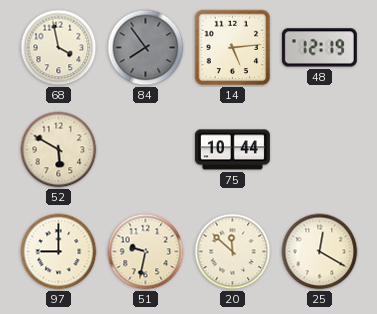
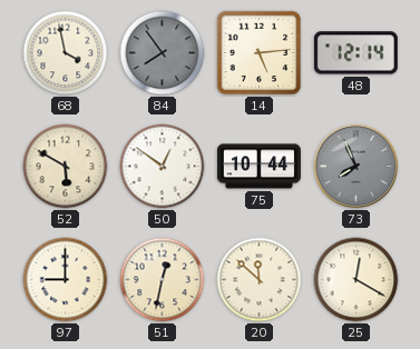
48: 12:19 -> 12:14 (355, 53)
50: none -> 12:51 (163, 167)
73: none -> 7:56 (356, 167)
51: 9:32 -> 12:32 (163, 280)
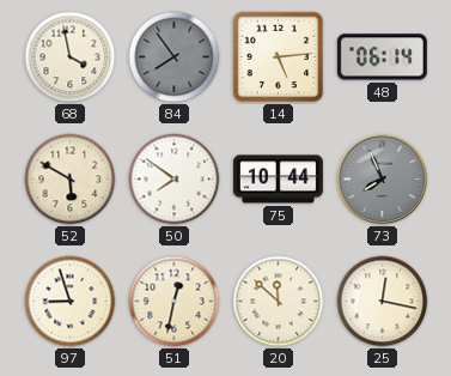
48: 12:14 -> 06:14 (382, 57)
50: 12:51 -> 7:51 (175, 180)
97: 9:00 -> 8:57 (71, 302)
25: 12:20 -> 12:17 (383, 302)
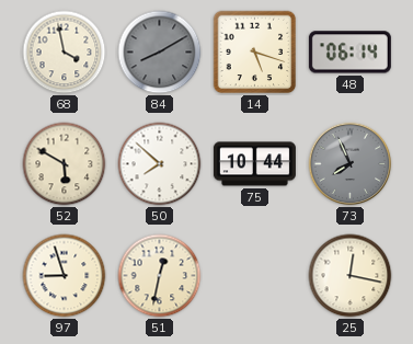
84: 7:54 -> 8:10 (160, 53)
14: 5:14 -> 5:18 (255, 53)
50: 7:51 -> 7:52 (160, 164)
20: 11:52 -> none (279, 302)
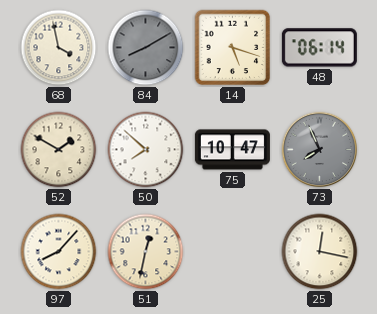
52: 5:50 -> 1:50 (59, 150)
75: 10:44 -> 10:47 (232, 150)
97: 8:57 -> 8:07 (59, 252)
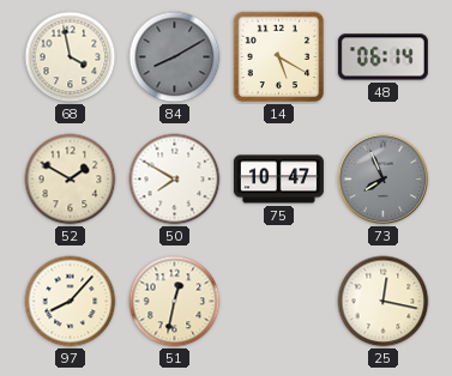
14: 5:18 -> 5:20 (279, 57)
50: 7:52 -> 7:50 (175, 180)
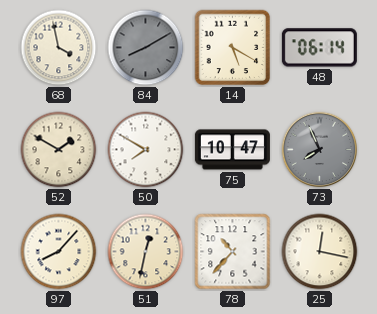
78: none -> 10:37 (233, 252)
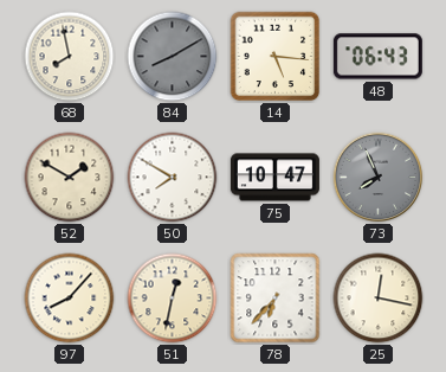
68: 3:58 -> 7:58 (70, 57)
14: 5:20 -> 5:16 (276, 57)
48: 06:14 -> 06:43 (377, 57)
78: 10:37 -> 6:37 (276, 299)
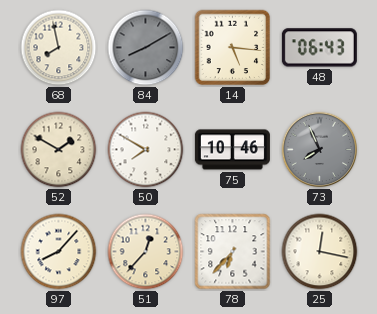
75: 10:47 -> 10:46 (232, 150)
51: 12:32 -> 12:37 (146, 252)
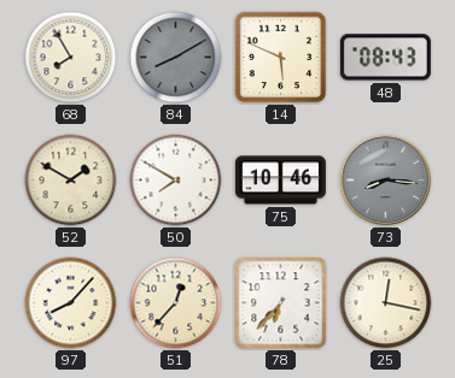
68: 7:58 -> 7:55 (71, 58)
14: 5:16 -> 5:49 (281, 58)
48: 06:43 -> 08:43 (385, 58)
73: 7:56 -> 8:16 (386, 181)
